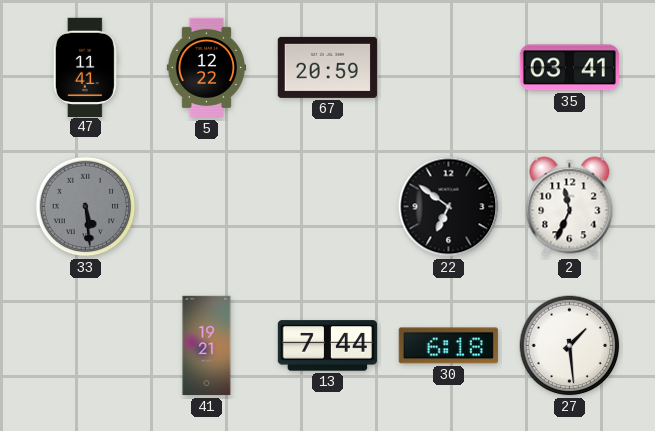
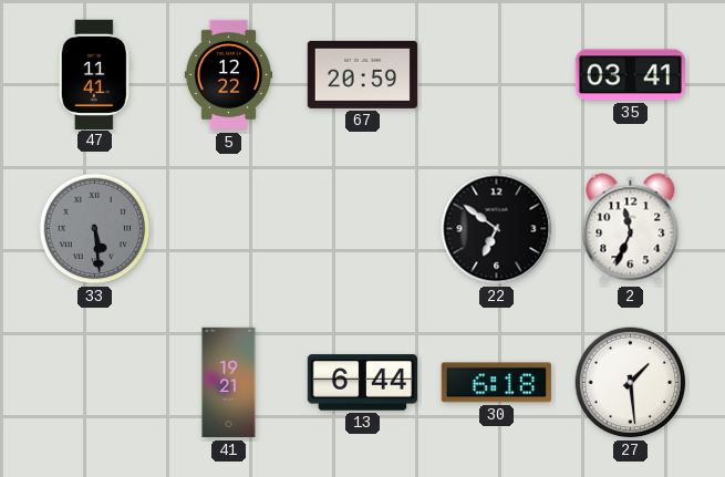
13: 7:44 -> 6:44 (362, 383)
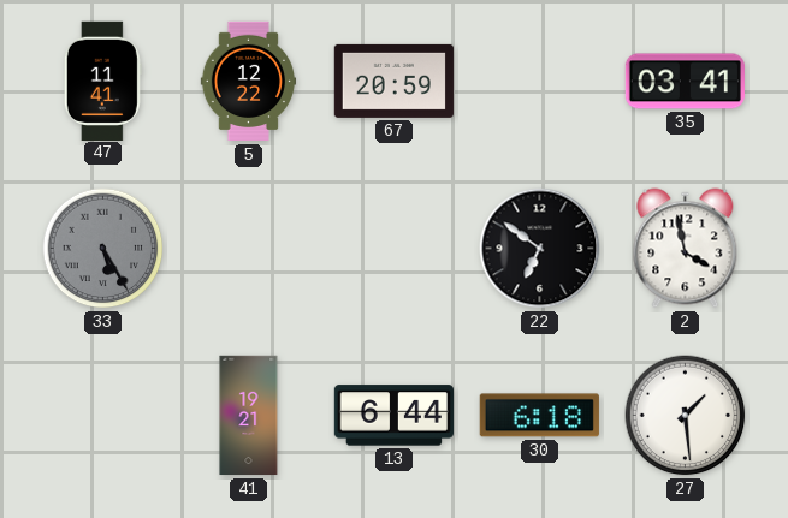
33: 5:29 -> 5:25 (103, 249)
2: 11:34 -> 3:58 (686, 249)
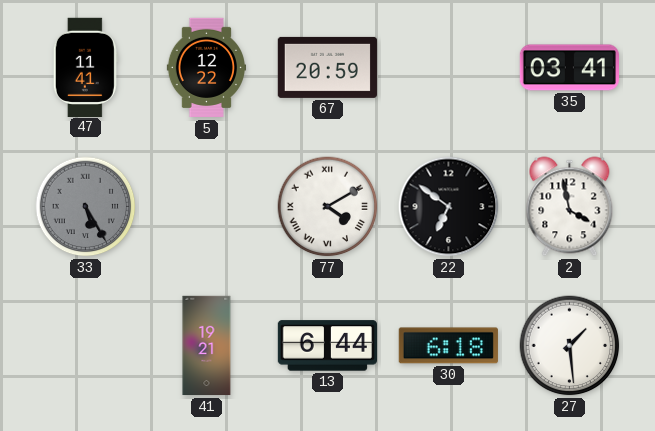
77: none -> 4:10 (328, 207)
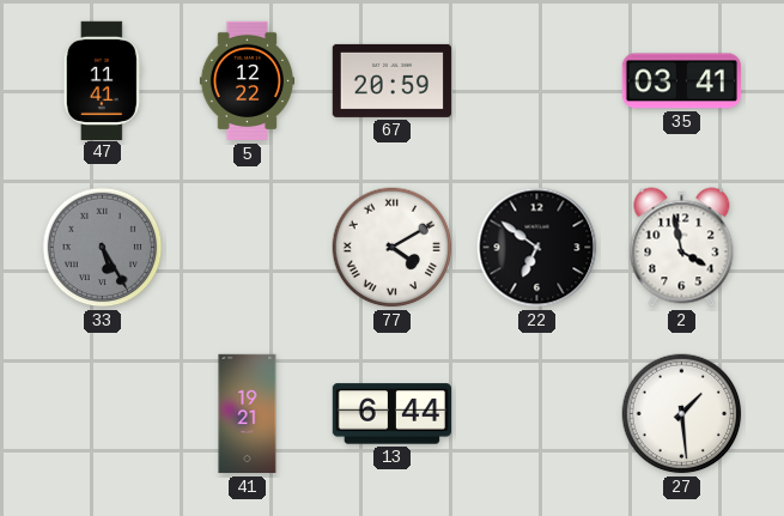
30: 6:18 -> none (448, 346)
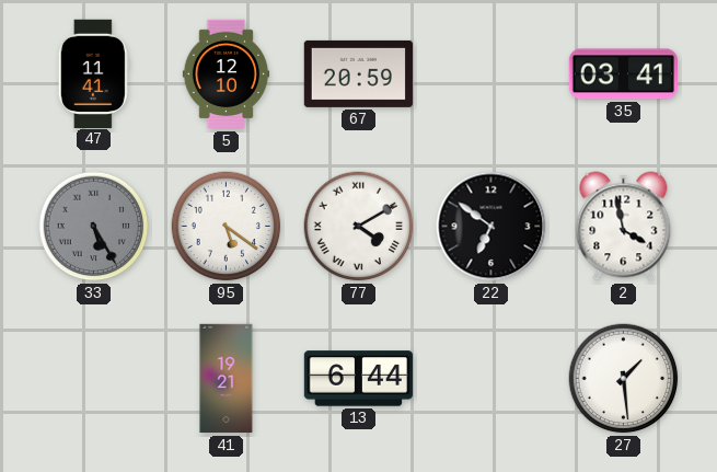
5: 12:22 -> 12:10 (225, 74)
95: none -> 5:21 (227, 227)
